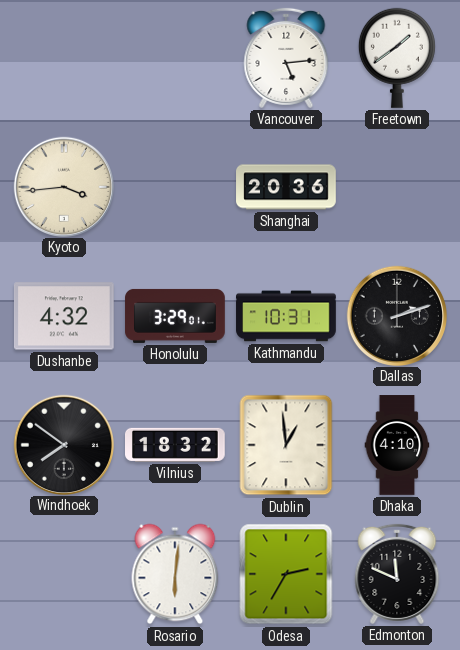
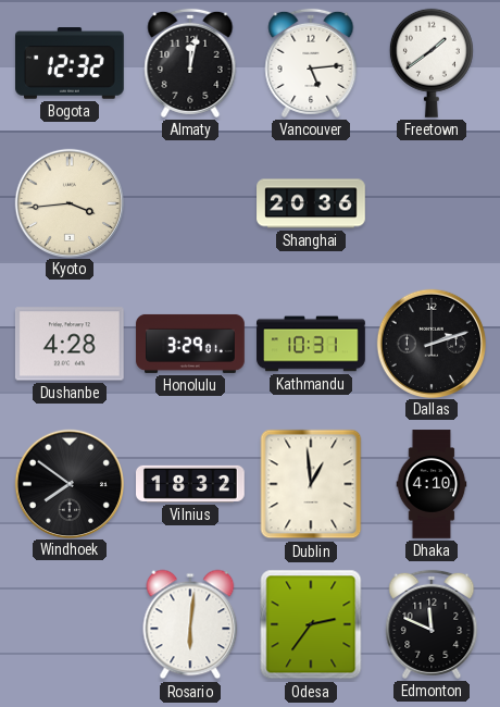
Bogota: none -> 12:32 (71, 63)
Almaty: none -> 12:02 (190, 63)
Dushanbe: 4:32 -> 4:28 (70, 344)
Odesa: 2:35 -> 2:36 (311, 624)
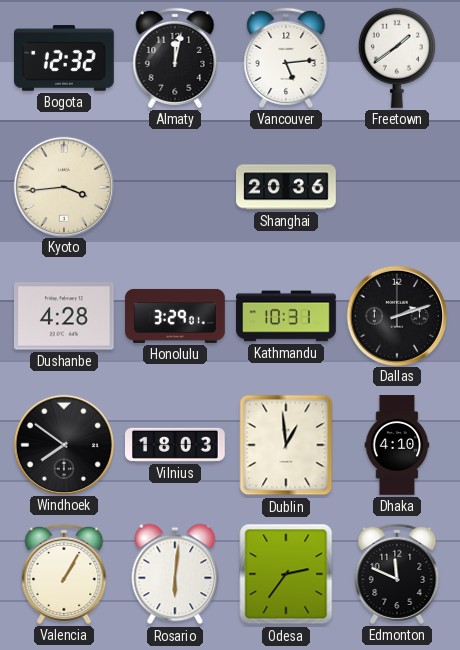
Vilnius: 18:32 -> 18:03 (176, 445)
Valencia: none -> 1:05 (64, 574)
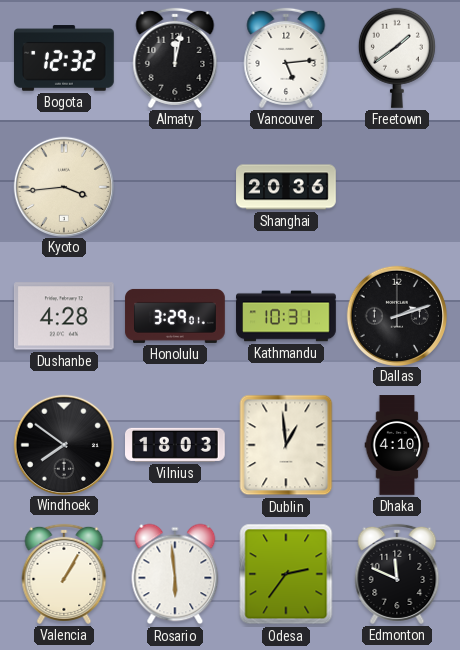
Rosario: 6:01 -> 5:59 (175, 574)
